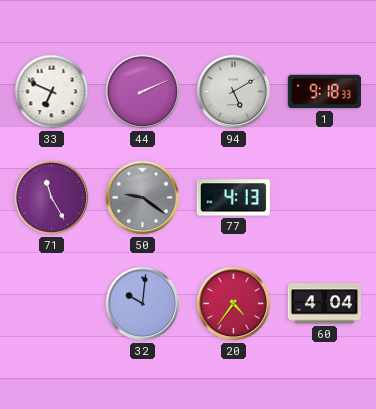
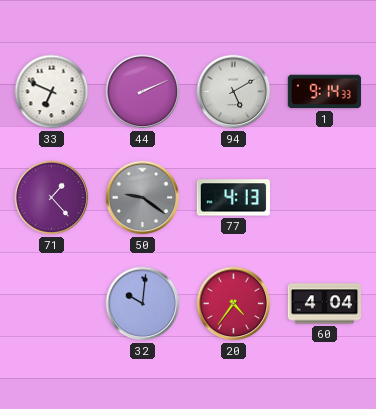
1: 9:18 -> 9:14 (324, 92)
71: 11:25 -> 1:23 (52, 198)
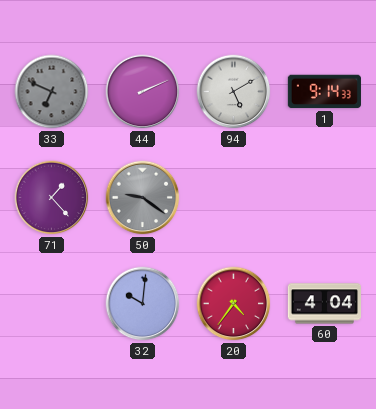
33 dial: white -> grey (52, 92)
77: 4:13 -> none (233, 198)
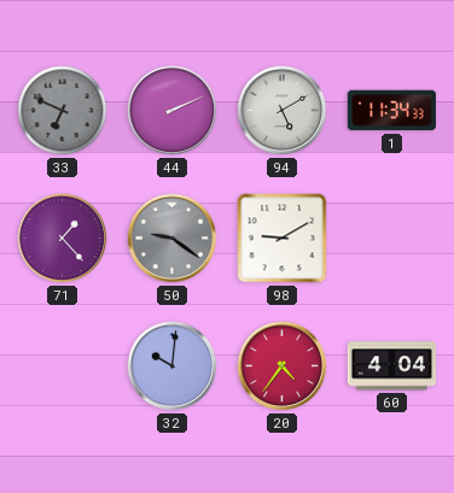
1: 9:14 -> 11:34 (391, 111)
98: none -> 9:10 (283, 239)
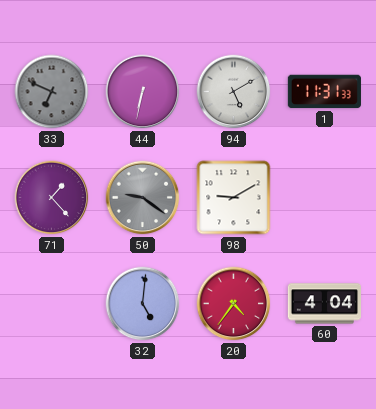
44: 2:11 -> 6:32 (143, 92)
1: 11:34 -> 11:31 (324, 92)
32: 10:01 -> 5:01 (143, 304)
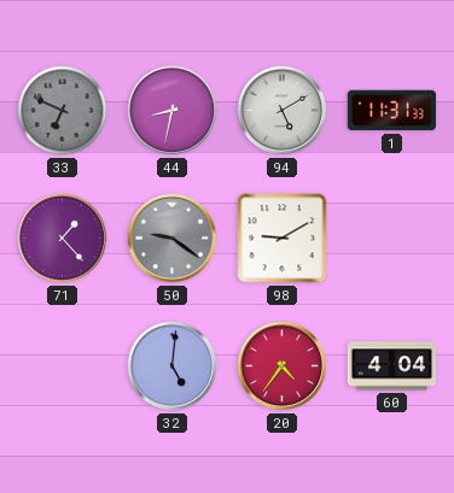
44: 6:32 -> 8:32 (173, 111)
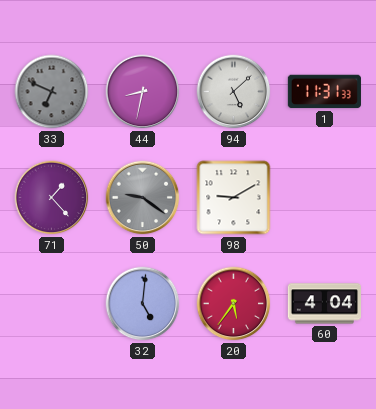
94: 5:10 -> 5:08 (234, 92)
20: 4:36 -> 5:36 (234, 304)
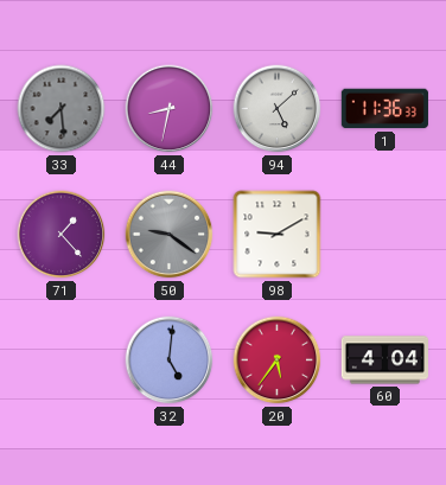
33: 6:49 -> 7:29 (62, 109)
1: 11:31 -> 11:36 (384, 109)
